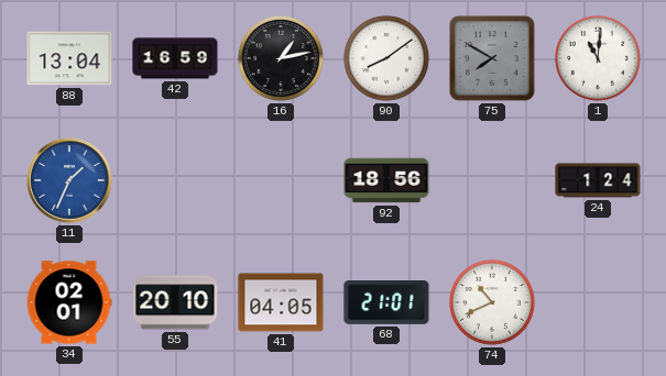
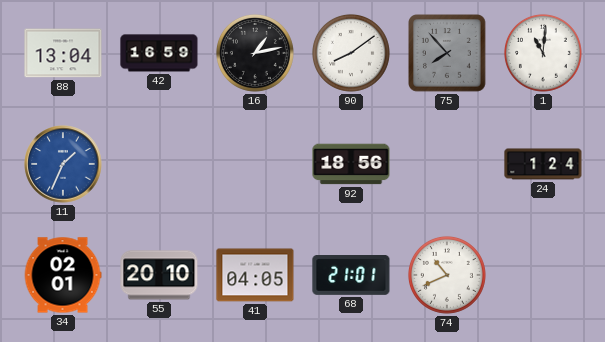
75: 7:50 -> 7:53 (448, 54)
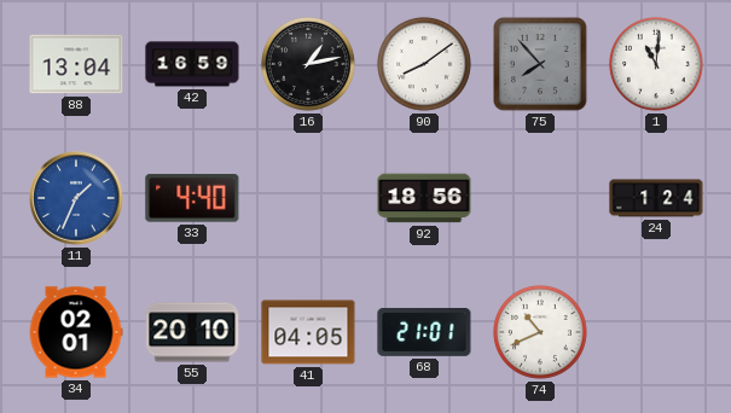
33: none -> 4:40 (192, 198)
